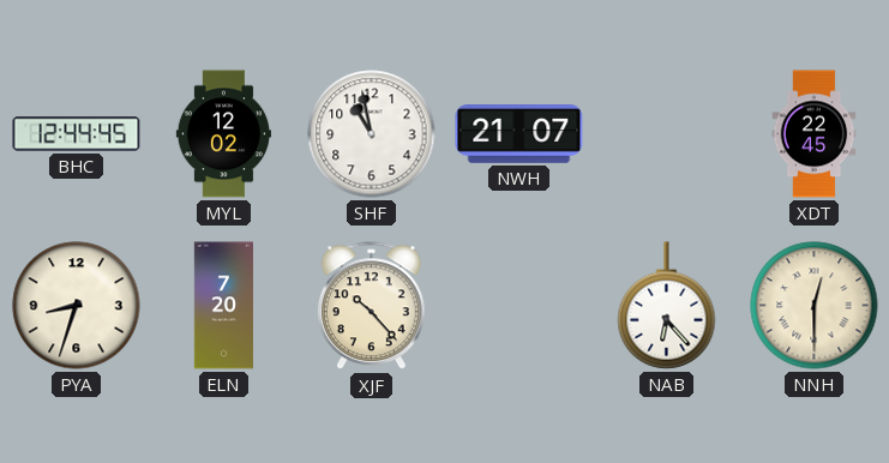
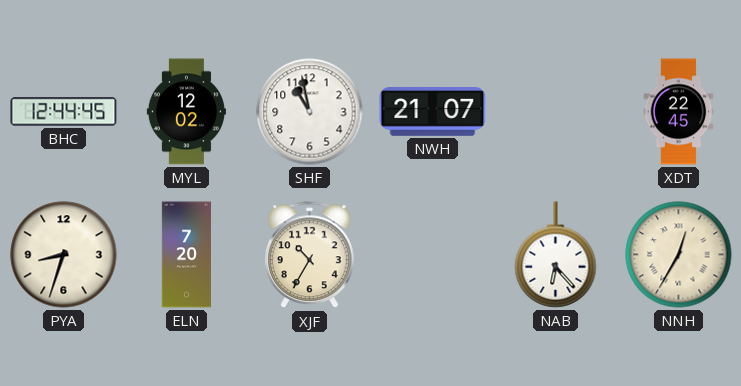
XJF: 10:23 -> 10:35 (309, 255)
NNH: 12:30 -> 12:35 (679, 255)
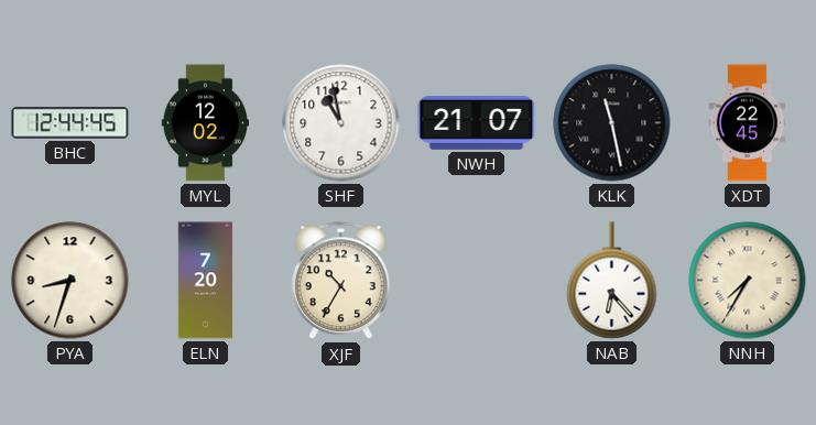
KLK: none -> 11:28 (612, 123)
NNH: 12:35 -> 7:35 (748, 281)
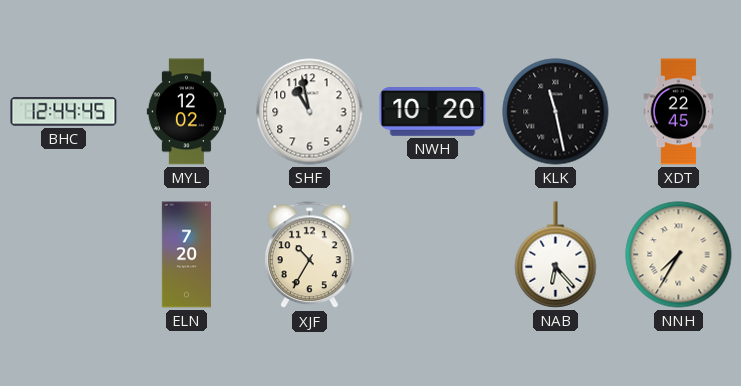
NWH: 21:07 -> 10:20 (433, 112)
PYA: 8:33 -> none (70, 281)
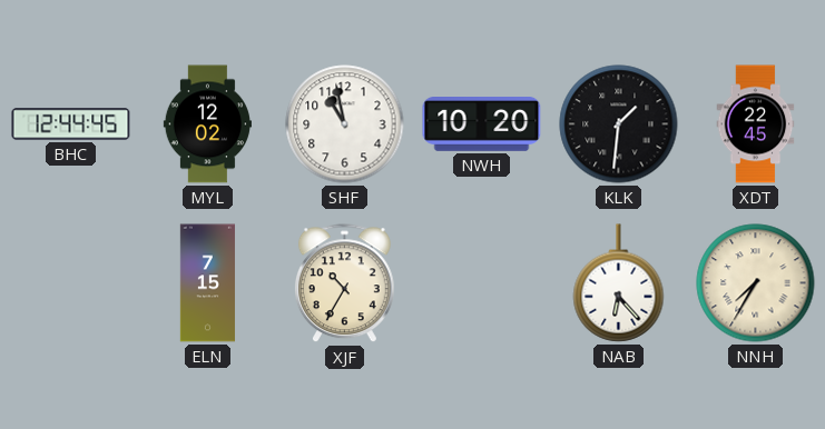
KLK: 11:28 -> 1:31 (619, 124)
ELN: 7:20 -> 7:15 (207, 283)
